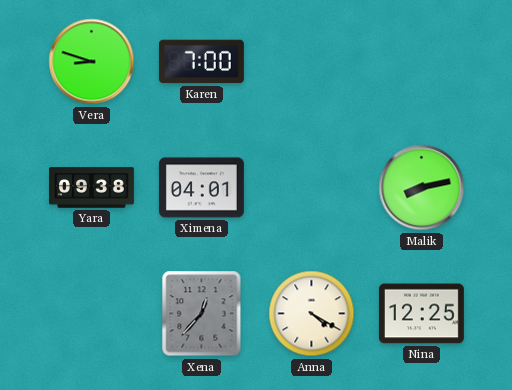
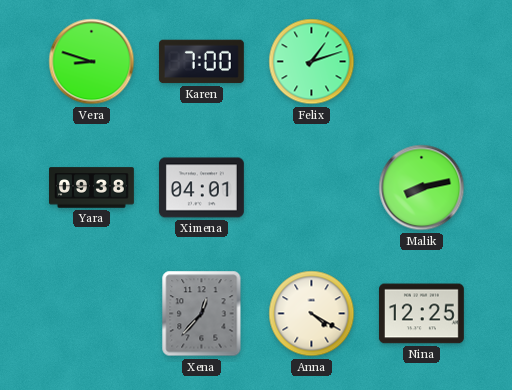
Felix: none -> 1:12 (312, 62)
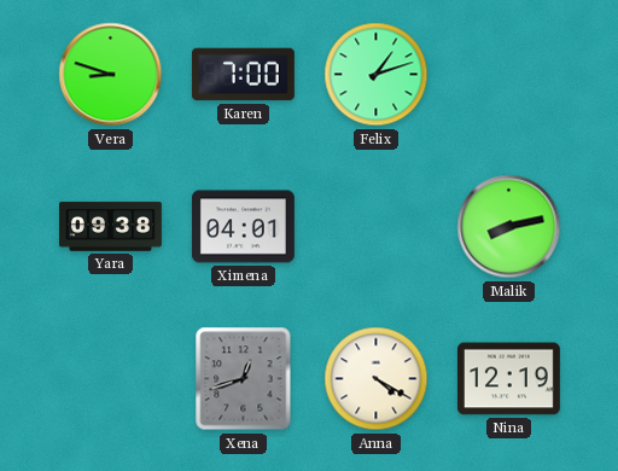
Xena: 12:37 -> 12:42 (244, 379)
Nina: 12:25 -> 12:19 (508, 379)
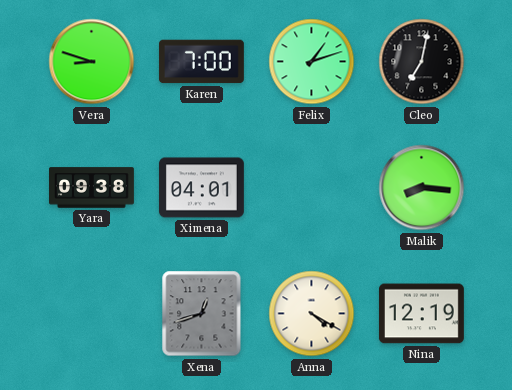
Cleo: none -> 7:02 (422, 62)
Malik: 8:13 -> 8:16 (422, 188)
